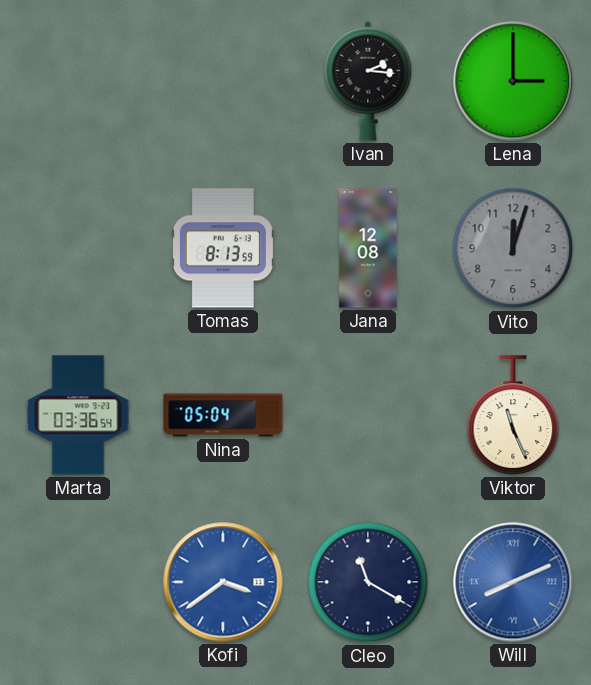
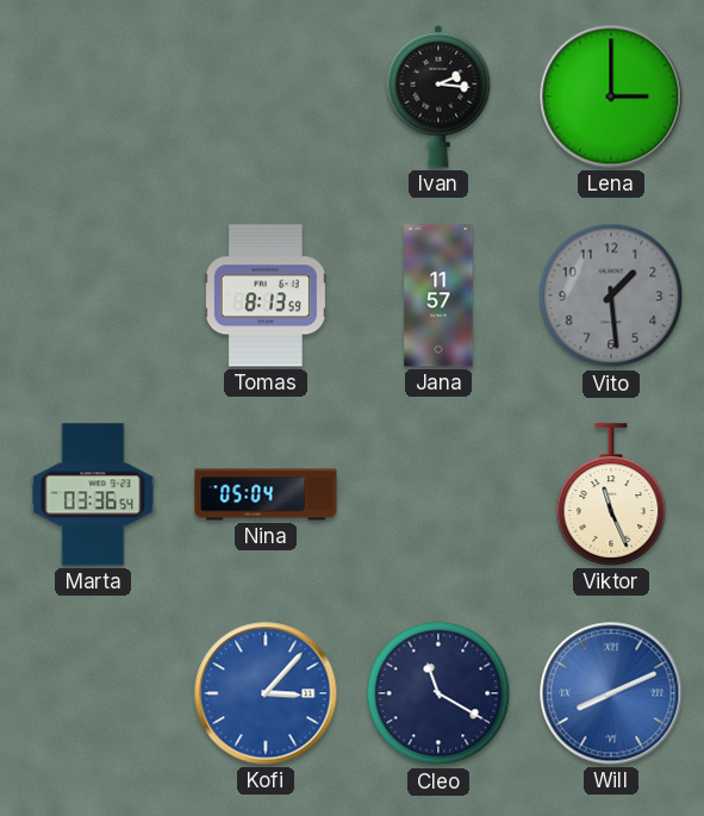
Jana: 12:08 -> 11:57 (438, 295)
Vito: 12:03 -> 1:29 (611, 295)
Kofi: 3:39 -> 3:07 (266, 693)
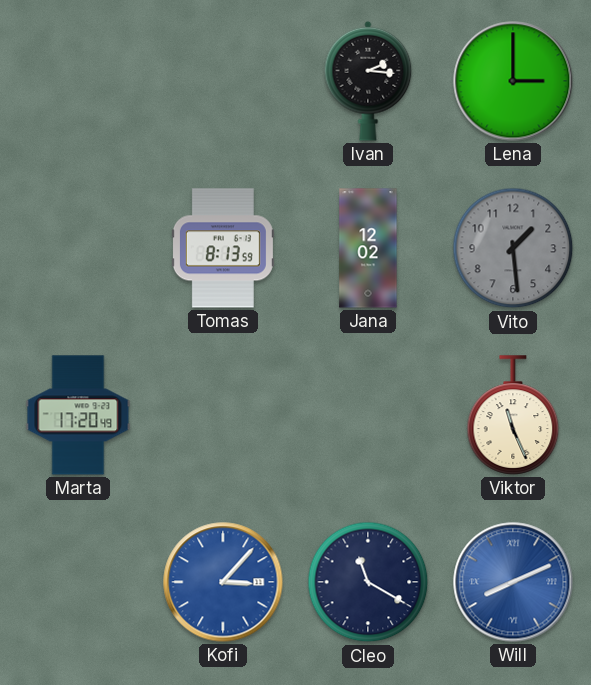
Jana: 11:57 -> 12:02 (368, 248)
Marta: 03:36 -> 17:20 (78, 415)
Nina: 05:04 -> none (266, 494)
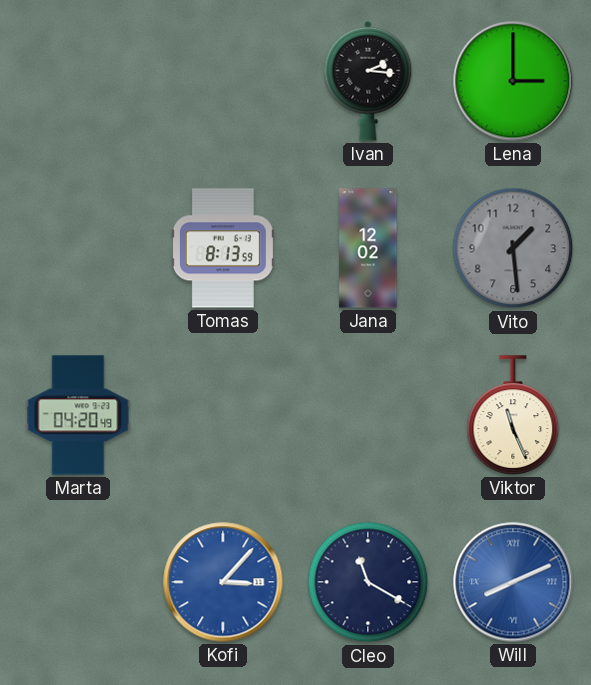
Marta: 17:20 -> 04:20 (78, 415)
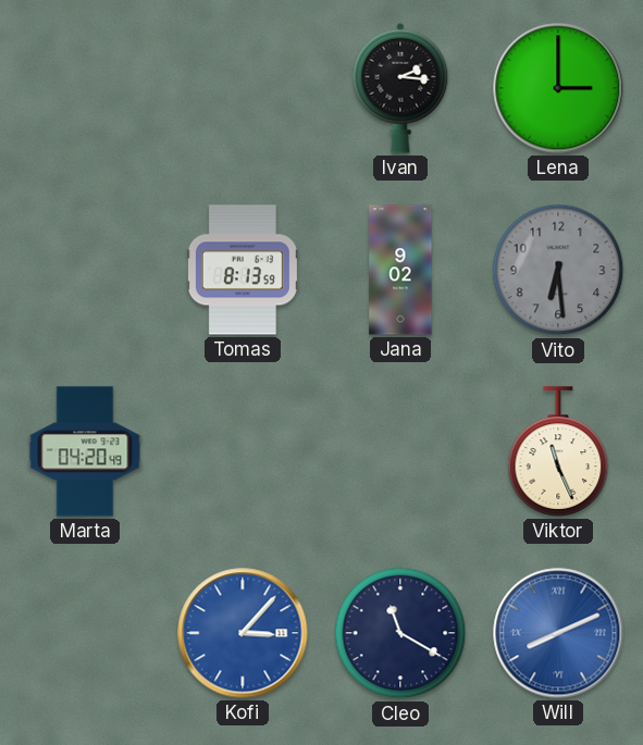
Jana: 12:02 -> 9:02 (400, 270)
Vito: 1:29 -> 6:29 (558, 270)
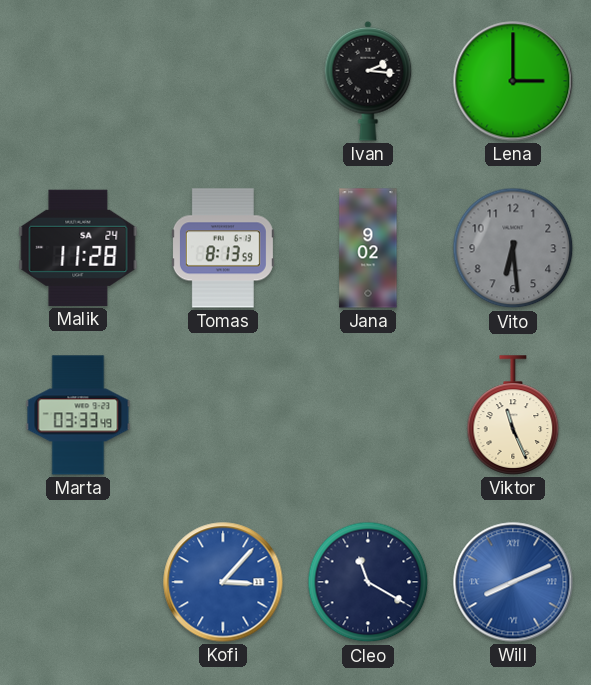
Malik: none -> 11:28 (78, 248)
Marta: 04:20 -> 03:33 (78, 415)
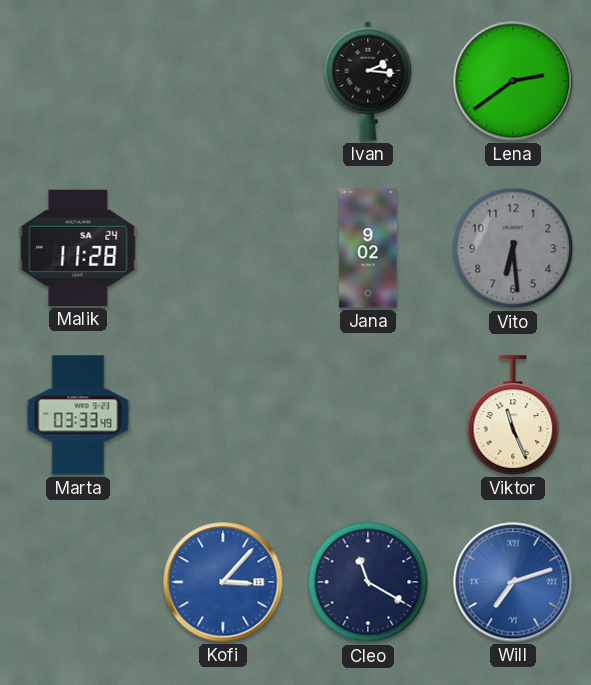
Lena: 3:00 -> 2:39 (513, 81)
Tomas: 8:13 -> none (223, 248)
Will: 8:11 -> 7:12 (513, 582)
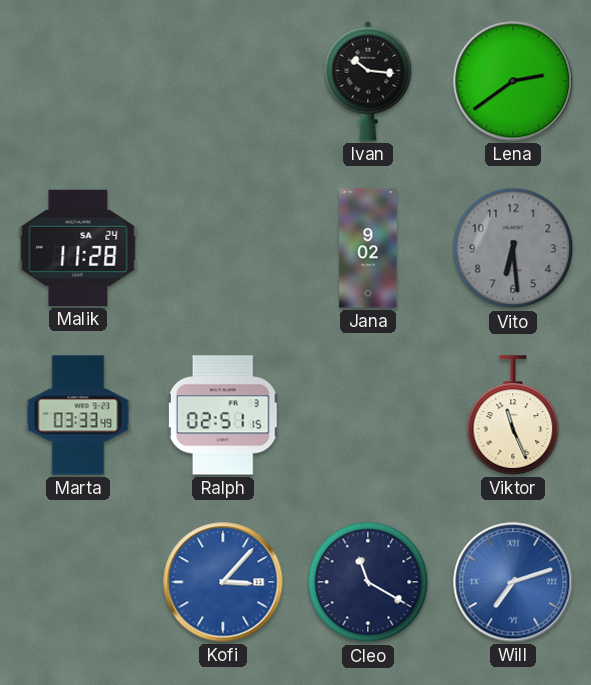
Ivan: 2:16 -> 10:16 (368, 81)
Ralph: none -> 02:51 (223, 415)
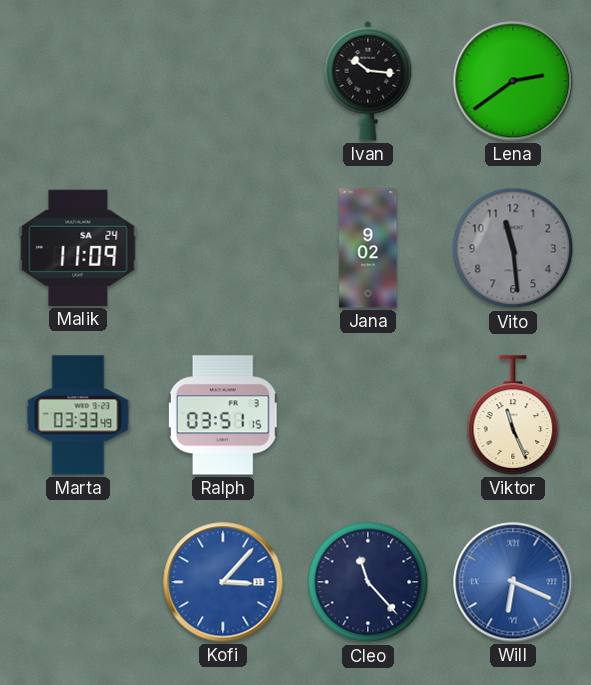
Malik: 11:28 -> 11:09 (78, 248)
Vito: 6:29 -> 11:29 (513, 248)
Ralph: 02:51 -> 03:51 (223, 415)
Cleo: 11:20 -> 11:23 (368, 582)
Will: 7:12 -> 6:19 (513, 582)
